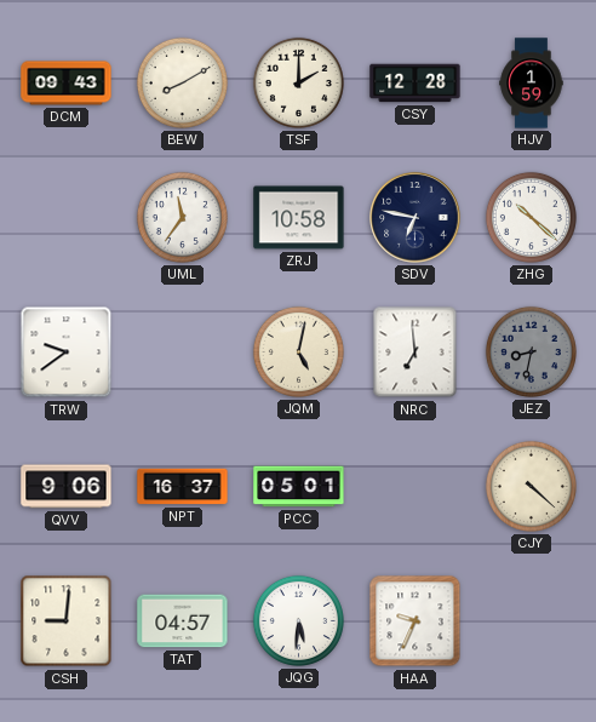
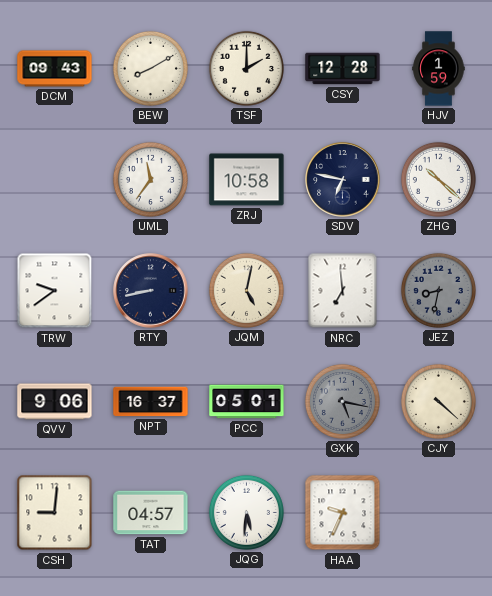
RTY: none -> 8:43 (151, 291)
GXK: none -> 5:17 (342, 401)
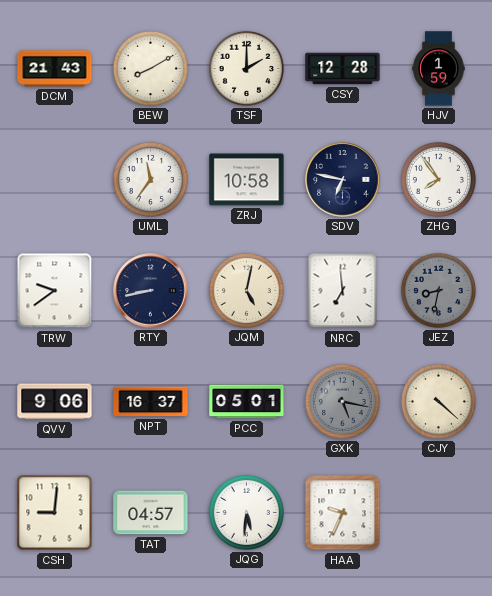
DCM: 09:43 -> 21:43 (55, 69)
ZHG: 10:22 -> 7:54 (438, 179)
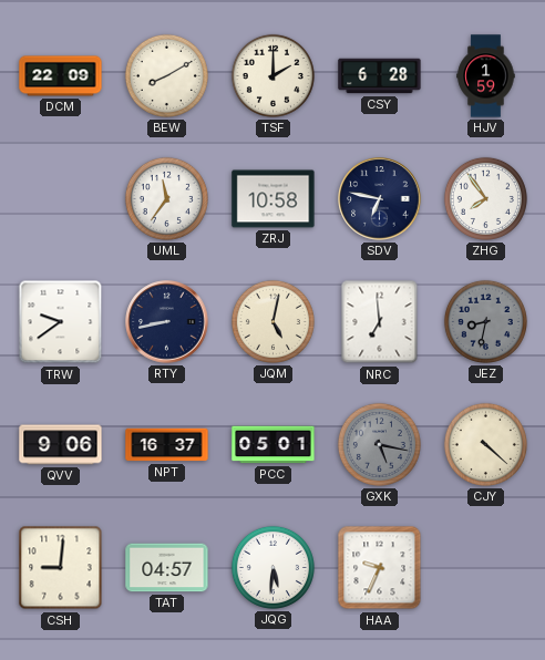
DCM: 21:43 -> 22:09 (61, 76)
CSY: 12:28 -> 6:28 (380, 76)
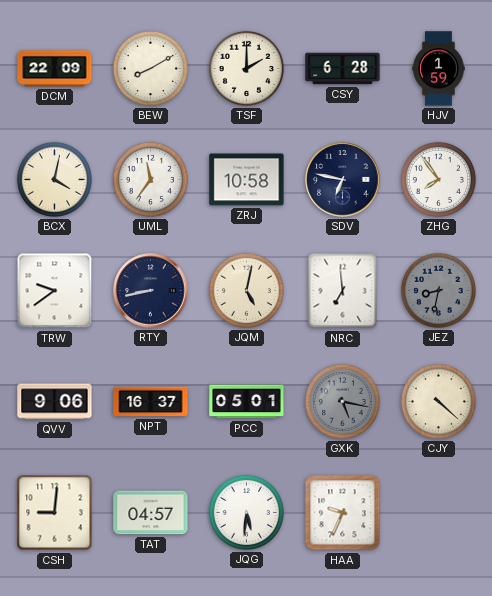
BCX: none -> 4:02 (54, 179)
